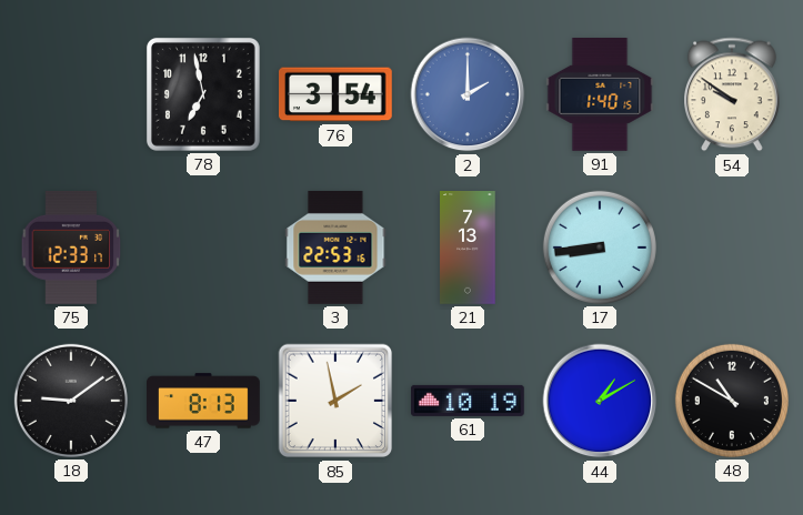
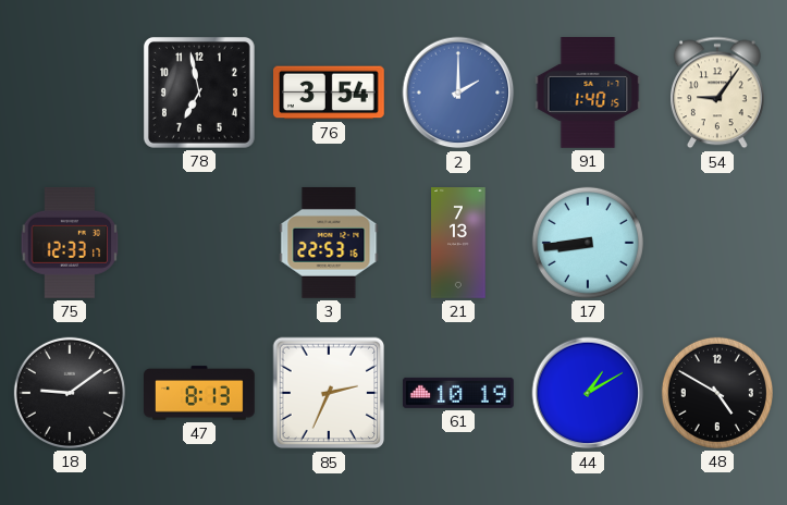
54: 9:51 -> 9:06 (718, 93)
85: 1:58 -> 2:34 (329, 393)
48: 10:50 -> 4:50 (717, 393)
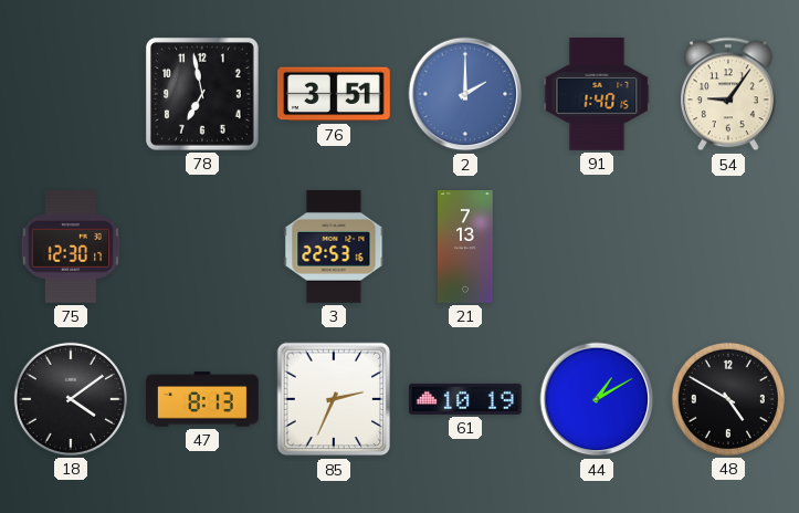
76: 3:54 -> 3:51 (335, 94)
75: 12:33 -> 12:30 (71, 247)
17: 8:44 -> none (588, 243)
18: 9:09 -> 4:09 (71, 399)
